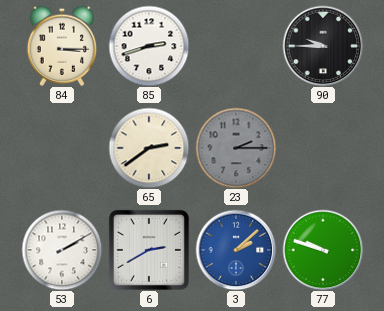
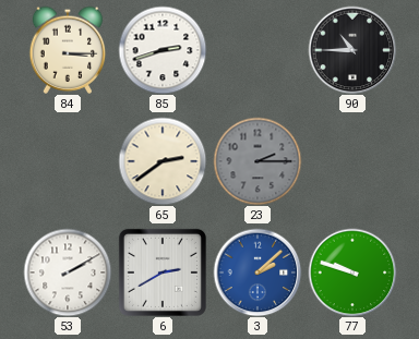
90: 9:45 -> 10:45 (352, 50)
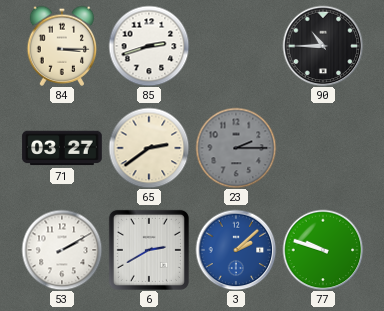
71: none -> 03:27 (62, 148)
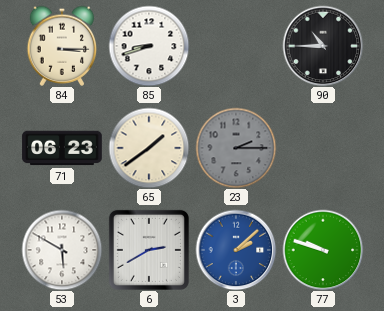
85: 2:42 -> 8:42 (149, 46)
71: 03:27 -> 06:23 (62, 148)
65: 2:39 -> 1:39 (149, 148)
53: 2:10 -> 5:50 (62, 250)
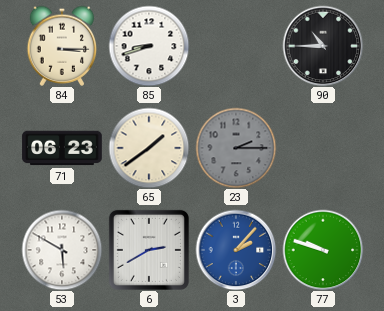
3: 2:08 -> 2:07 (236, 250)
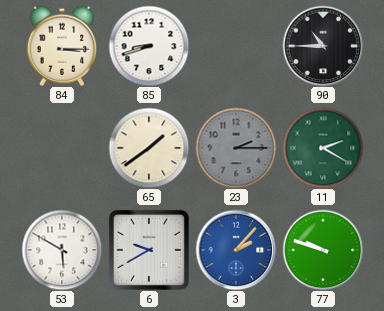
71: 06:23 -> none (62, 148)
11: none -> 2:20 (323, 148)
6: 2:40 -> 9:40 (149, 250)
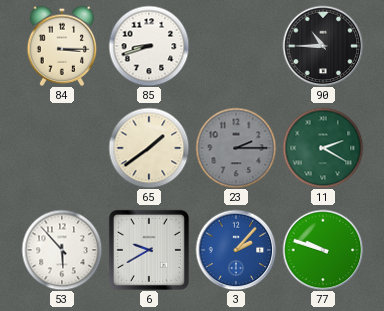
53: 5:50 -> 5:53 (62, 250)
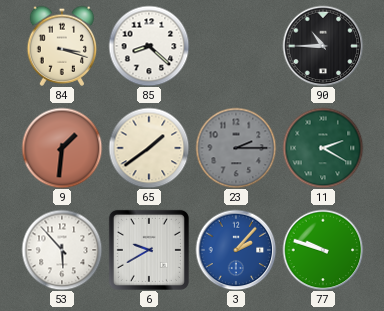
84: 3:15 -> 3:18 (62, 46)
85: 8:42 -> 8:22 (149, 46)
9: none -> 1:31 (62, 148)
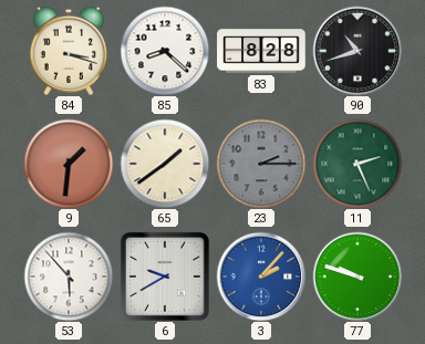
83: none -> 8:28 (261, 51)
90: 10:45 -> 10:42 (357, 51)
11: 2:20 -> 2:26 (357, 164)
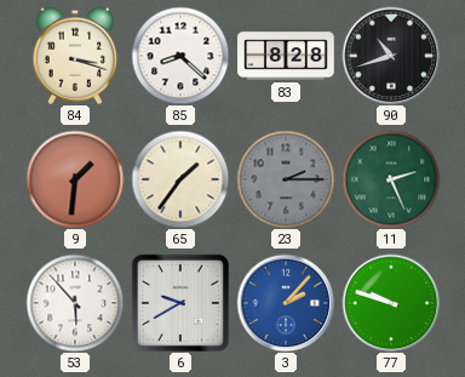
65: 1:39 -> 1:36 (180, 179)
